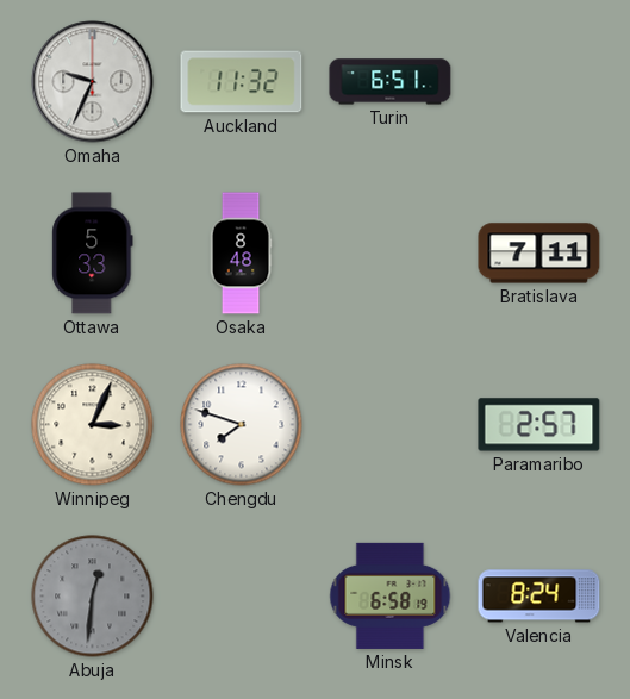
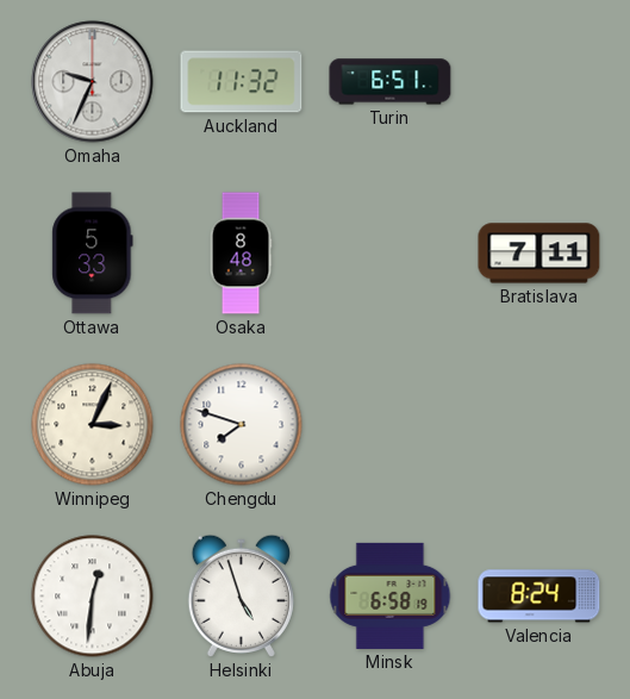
Paramaribo: 2:57 -> none (539, 425)
Abuja dial: grey -> white (93, 597)
Helsinki: none -> 4:57 (241, 595)
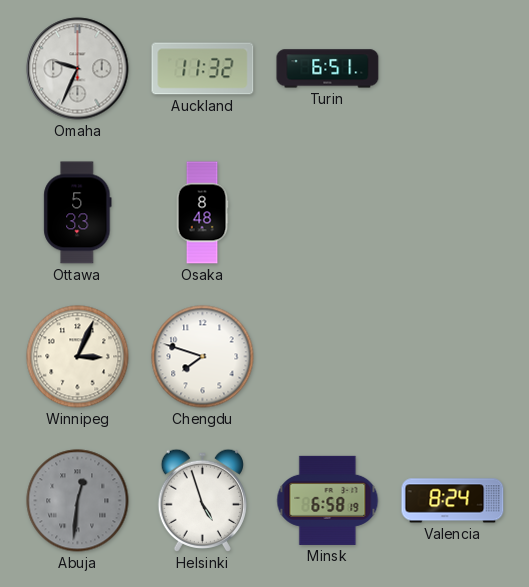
Bratislava: 7:11 -> none (539, 254)
Abuja dial: white -> grey (78, 501)
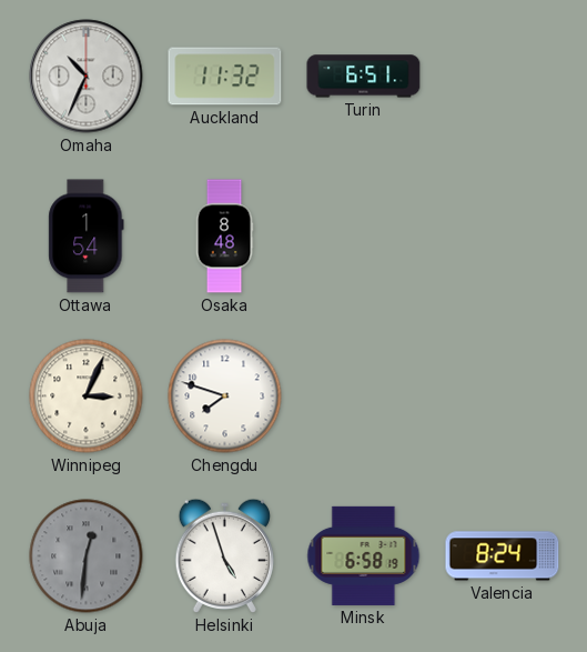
Omaha: 9:34 -> 10:34 (87, 77)
Ottawa: 5:33 -> 1:54 (87, 237)
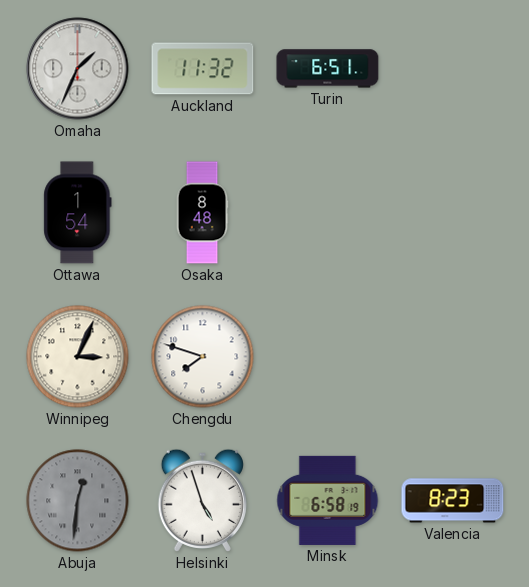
Omaha: 10:34 -> 1:34 (78, 69)
Valencia: 8:24 -> 8:23 (453, 501)
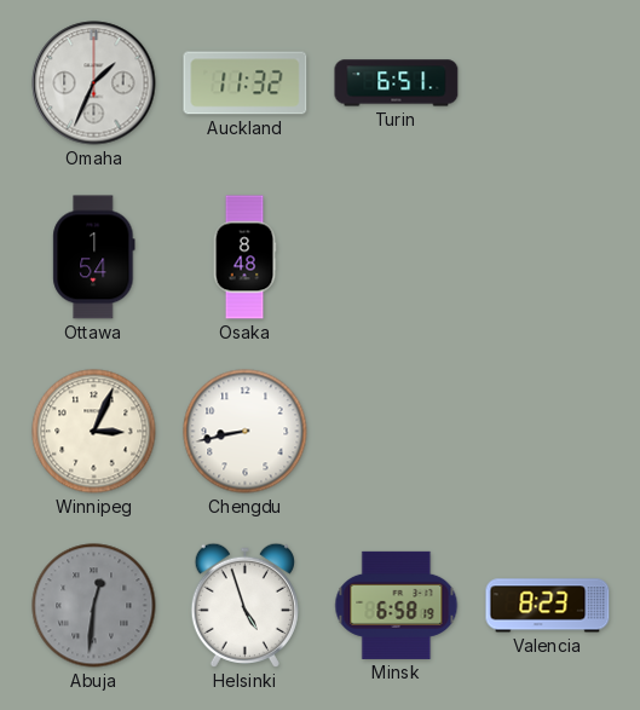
Chengdu: 7:48 -> 8:43 (246, 432)
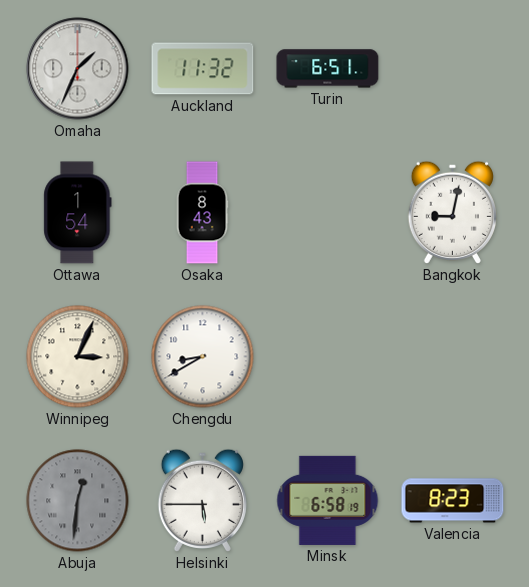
Osaka: 8:48 -> 8:43 (202, 213)
Bangkok: none -> 9:02 (452, 212)
Chengdu: 8:43 -> 8:40 (203, 357)
Helsinki: 4:57 -> 5:45 (202, 500)
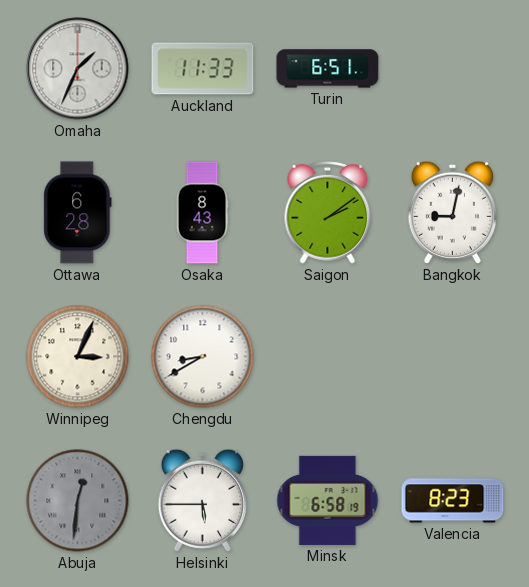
Auckland: 11:32 -> 11:33 (203, 69)
Ottawa: 1:54 -> 6:28 (78, 213)
Saigon: none -> 2:09 (328, 212)
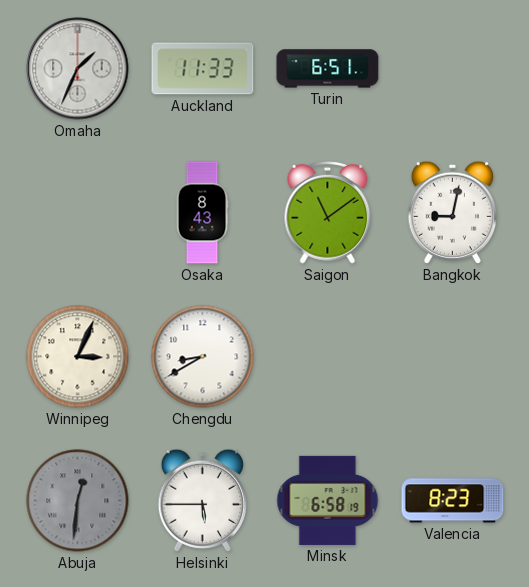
Ottawa: 6:28 -> none (78, 213)
Saigon: 2:09 -> 11:09 (328, 212)
